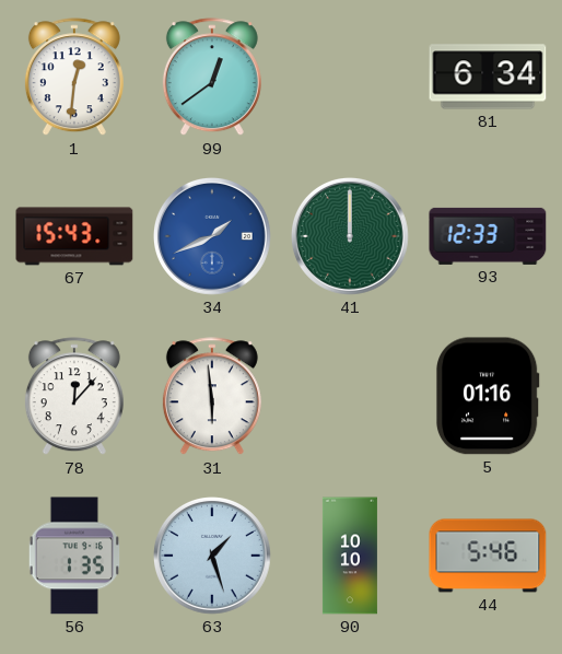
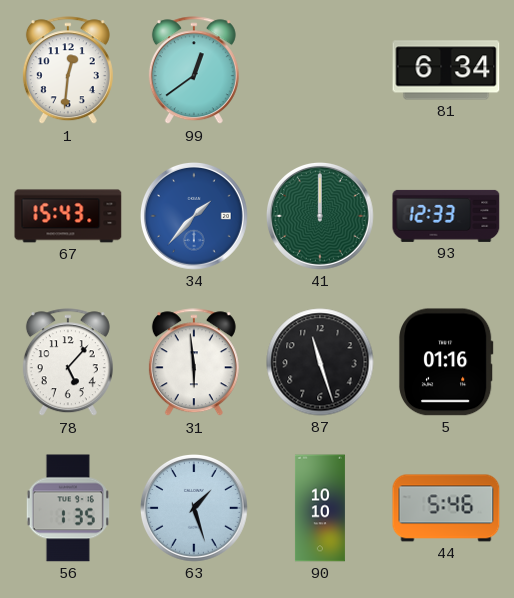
34: 1:41 -> 1:37 (195, 217)
78: 12:07 -> 5:07 (68, 363)
87: none -> 11:27 (320, 362)
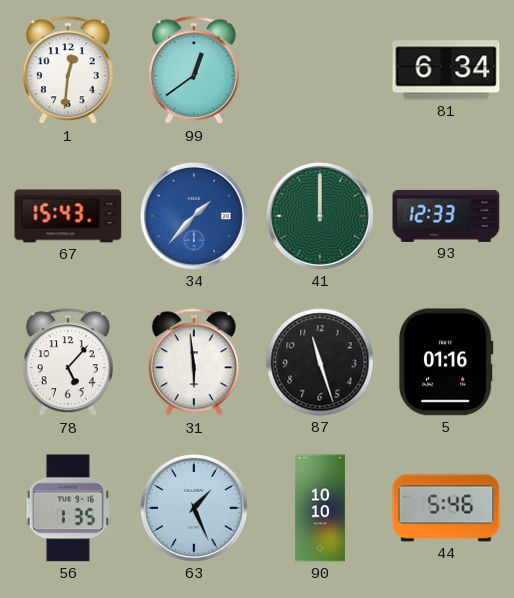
63: 1:27 -> 1:26 (195, 509)
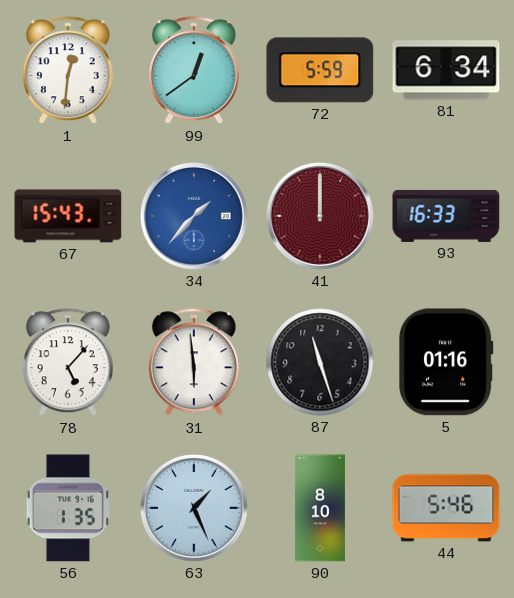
72: none -> 5:59 (320, 70)
41 dial: green -> burgundy (321, 217)
93: 12:33 -> 16:33 (446, 216)
90: 10:10 -> 8:10 (320, 508)
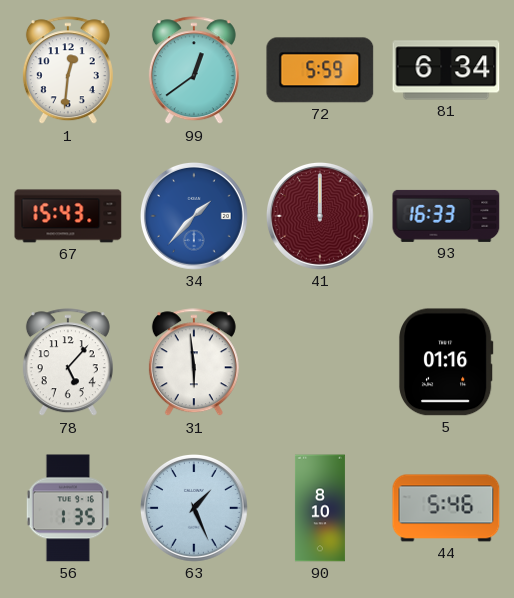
87: 11:27 -> none (320, 362)
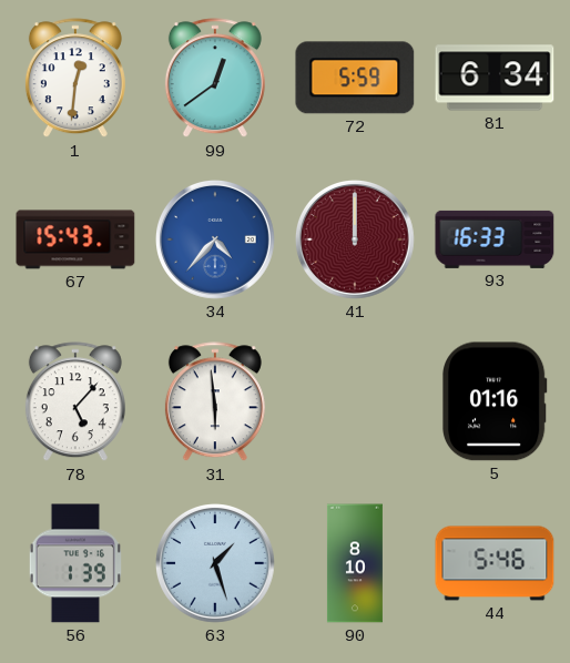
34: 1:37 -> 4:37 (216, 241)
56: 1:35 -> 1:39 (75, 563)
63: 1:26 -> 1:27 (216, 564)
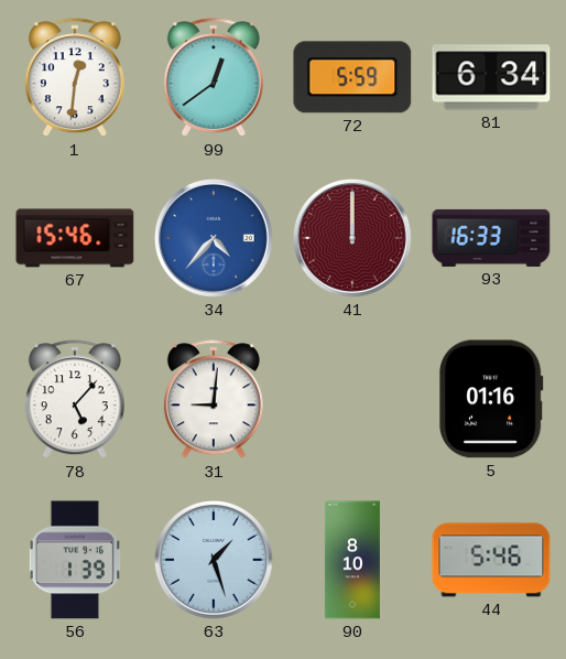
67: 15:43 -> 15:46 (75, 238)
31: 5:59 -> 9:01 (214, 400)
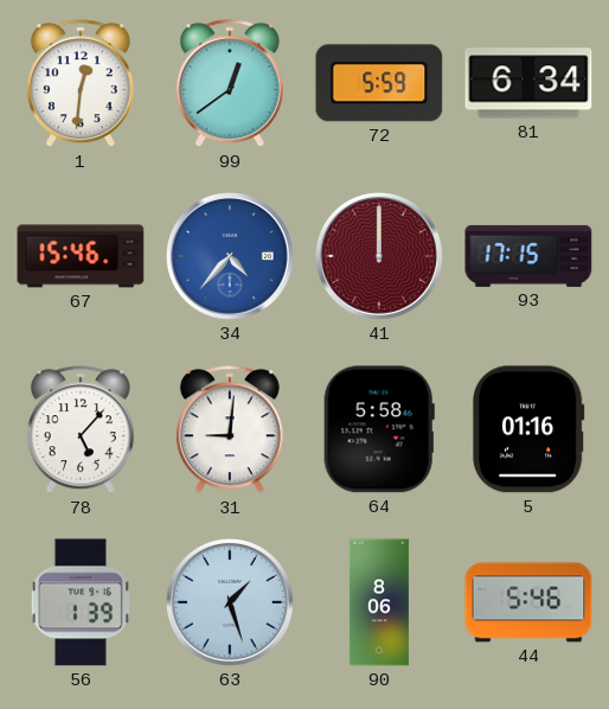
93: 16:33 -> 17:15 (528, 256)
64: none -> 5:58 (379, 429)
90: 8:10 -> 8:06 (379, 602)
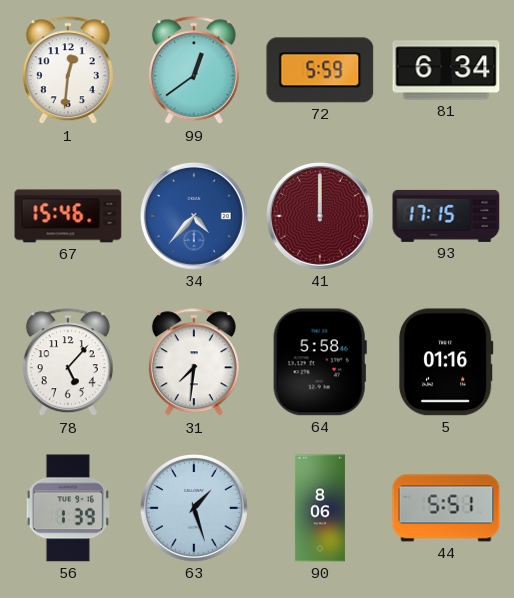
31: 9:01 -> 7:31 (194, 363)
44: 5:46 -> 5:51 (446, 508)
